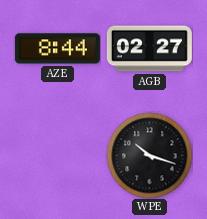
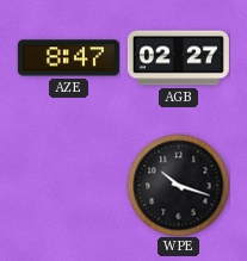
AZE: 8:44 -> 8:47 (68, 58)
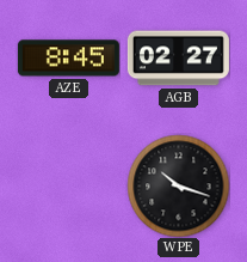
AZE: 8:47 -> 8:45 (68, 59)
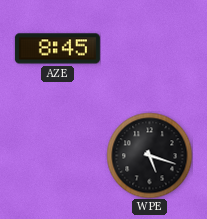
AGB: 02:27 -> none (178, 59)
WPE: 10:18 -> 5:18 (149, 155)
